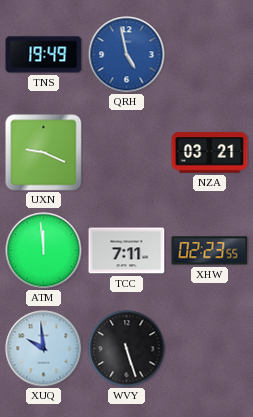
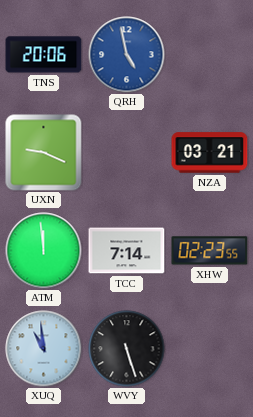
TNS: 19:49 -> 20:06 (44, 55)
TCC: 7:11 -> 7:14 (127, 251)
XUQ: 9:59 -> 10:59 (44, 349)
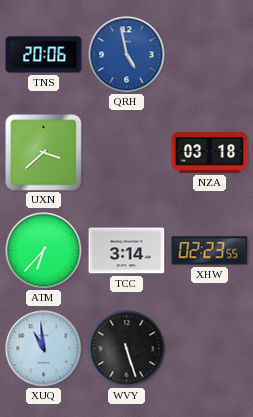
UXN: 9:19 -> 3:38 (44, 153)
NZA: 03:21 -> 03:18 (210, 153)
ATM: 11:59 -> 6:37 (44, 251)
TCC: 7:14 -> 3:14 (127, 251)
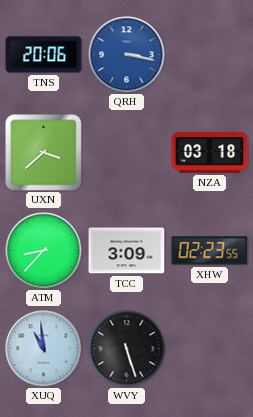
QRH: 4:58 -> 3:17 (127, 55)
ATM: 6:37 -> 8:37 (44, 251)
TCC: 3:14 -> 3:09 (127, 251)
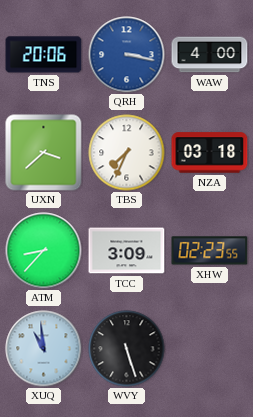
WAW: none -> 4:00 (210, 55)
TBS: none -> 7:34 (127, 153)
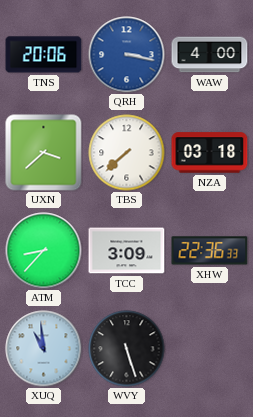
TBS: 7:34 -> 7:38 (127, 153)
XHW: 02:23 -> 22:36 (210, 251)
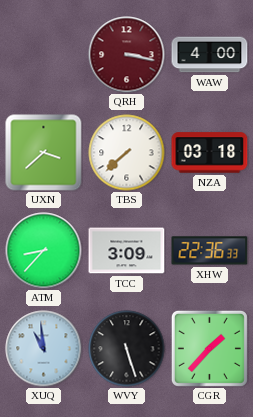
TNS: 20:06 -> none (44, 55)
QRH dial: blue -> burgundy (127, 55)
CGR: none -> 1:37 (209, 348)
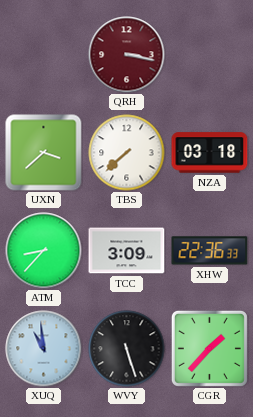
WAW: 4:00 -> none (210, 55)
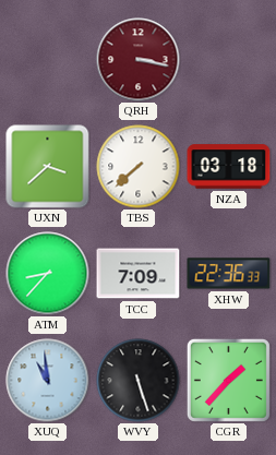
TCC: 3:09 -> 7:09 (139, 274)
